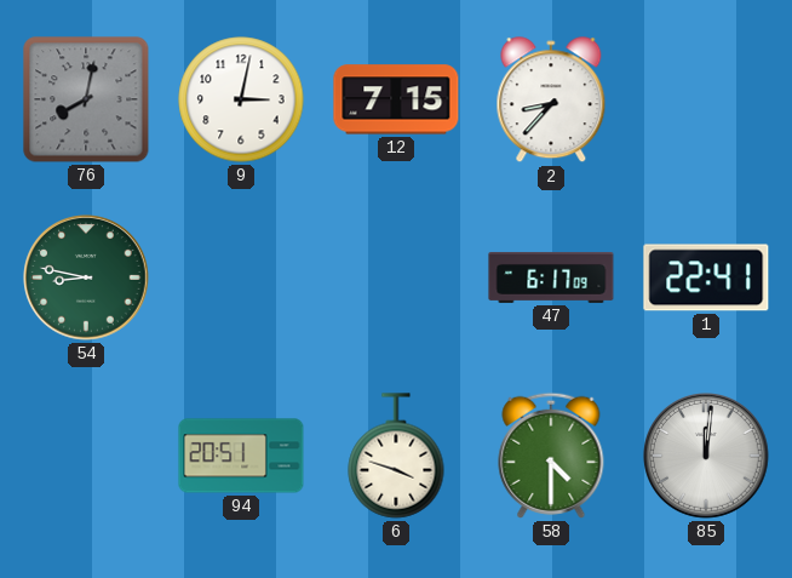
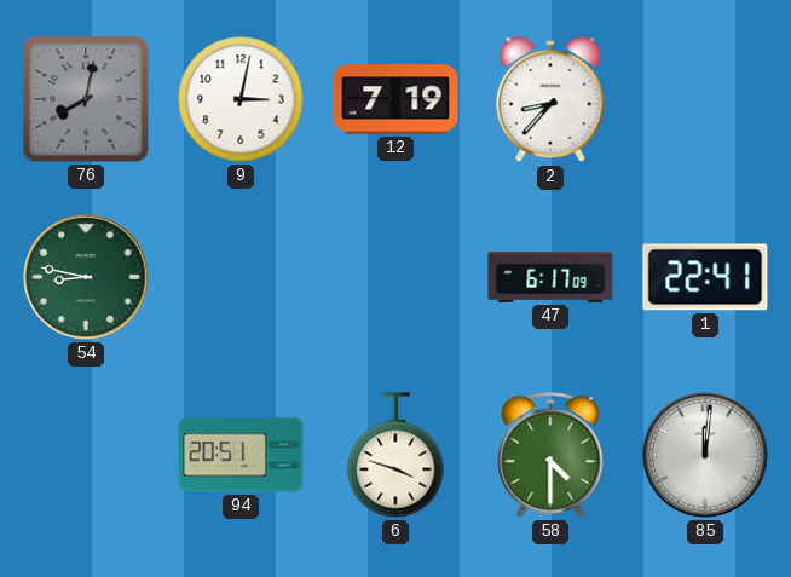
12: 7:15 -> 7:19 (395, 99)
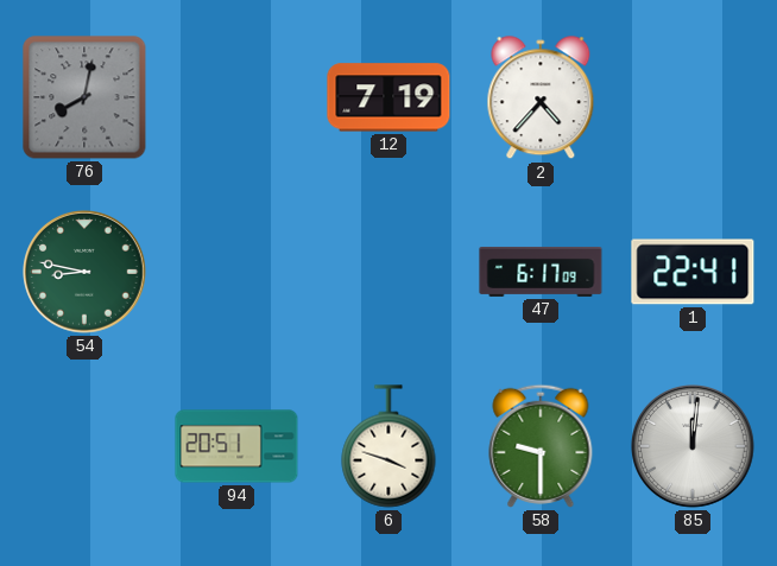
9: 3:02 -> none (241, 99)
2: 8:37 -> 4:37 (541, 98)
58: 4:30 -> 9:30 (541, 446)
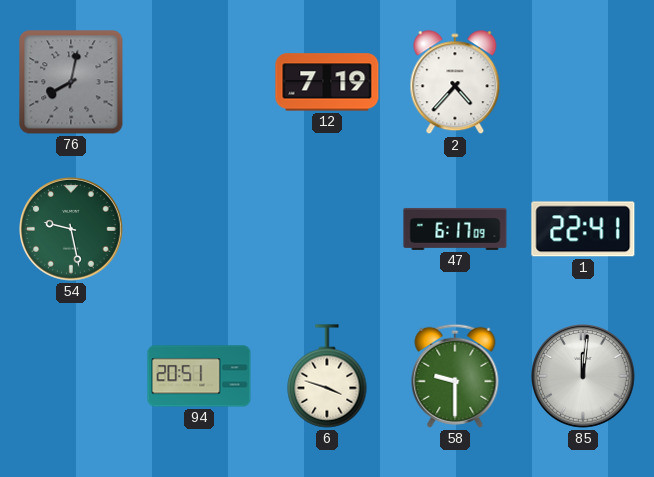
54: 8:47 -> 9:28 (72, 230)
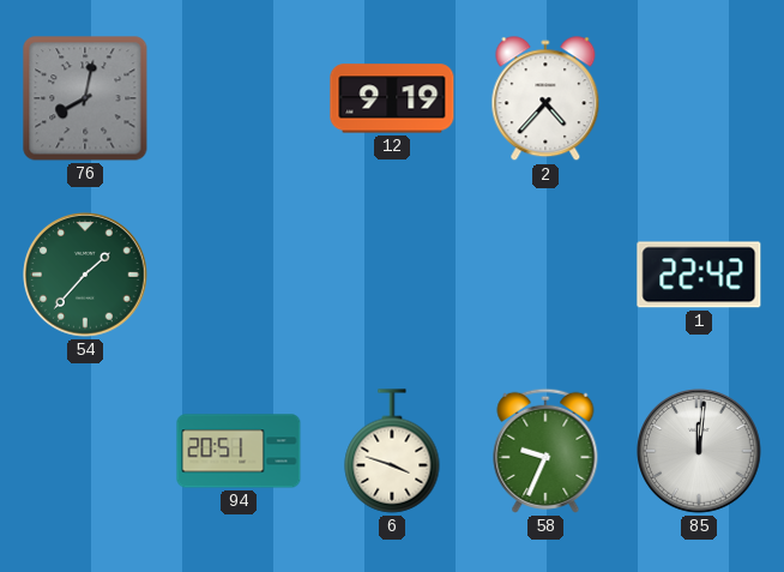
12: 7:19 -> 9:19 (392, 98)
54: 9:28 -> 1:37 (86, 276)
47: 6:17 -> none (455, 229)
1: 22:41 -> 22:42 (699, 275)
58: 9:30 -> 9:34 (545, 451)
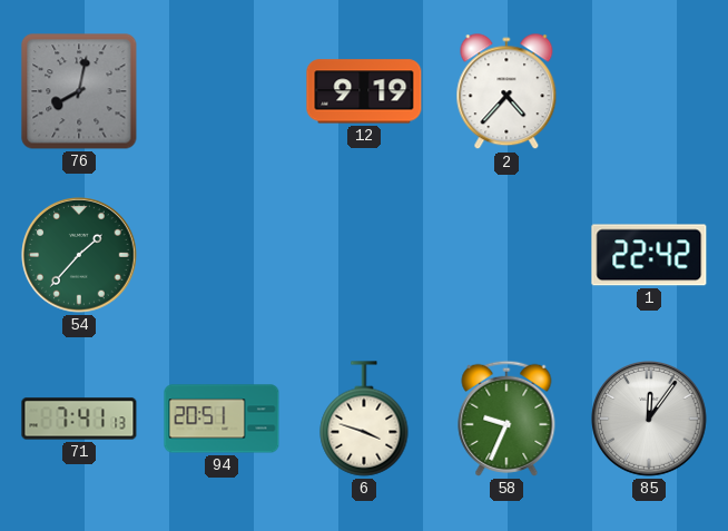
71: none -> 7:41 (79, 419)
85: 12:01 -> 12:06 (650, 420)
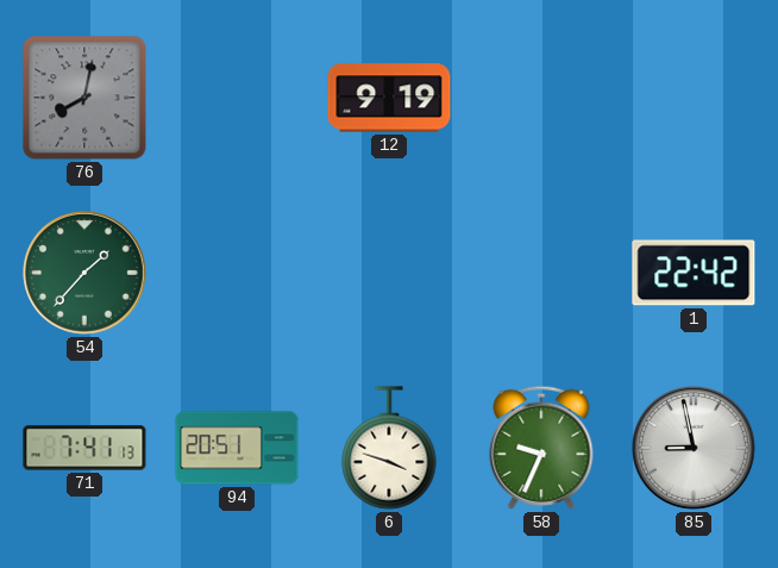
2: 4:37 -> none (506, 92)
85: 12:06 -> 8:58 (695, 449)
